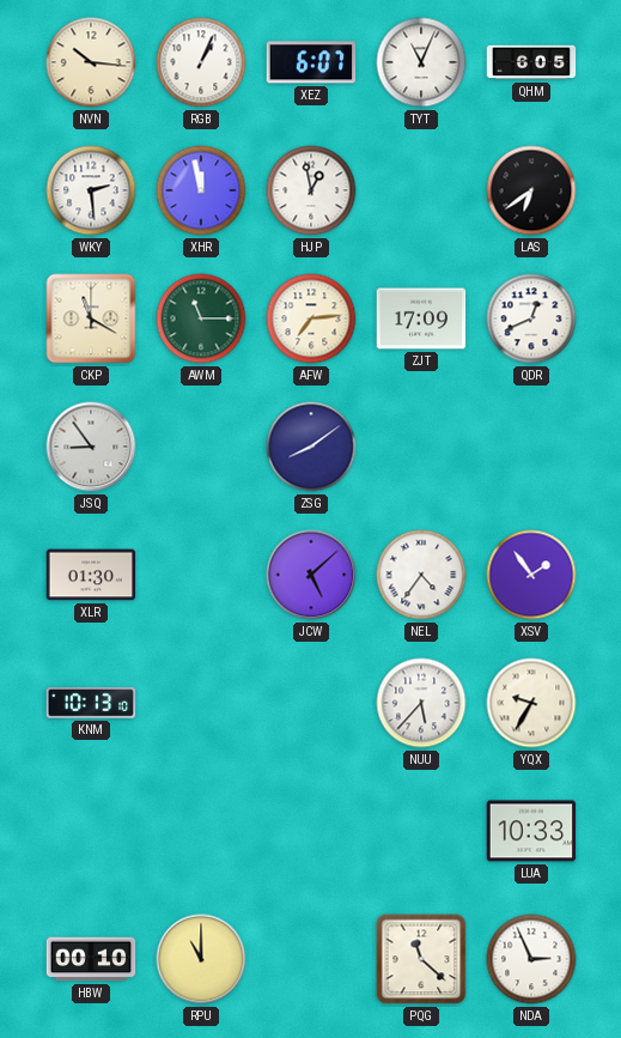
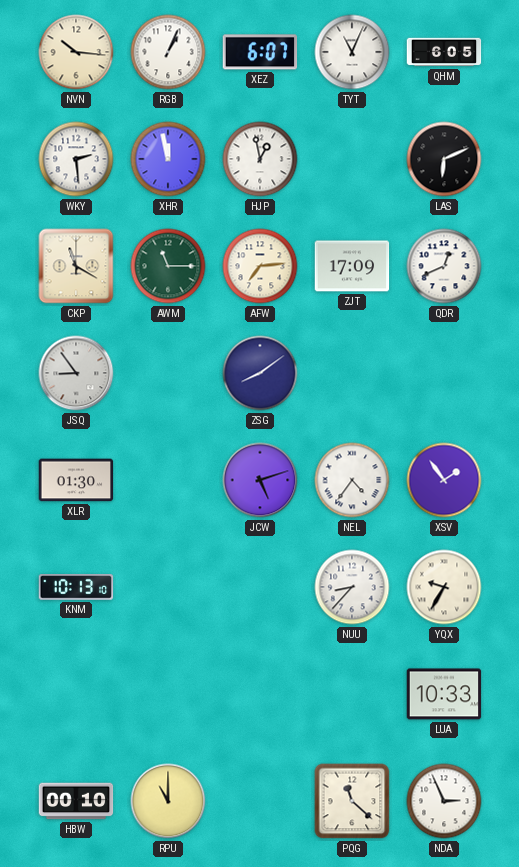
LAS: 6:39 -> 6:11 (444, 159)
JCW: 5:08 -> 5:12 (260, 480)
NUU: 5:37 -> 8:37 (352, 587)
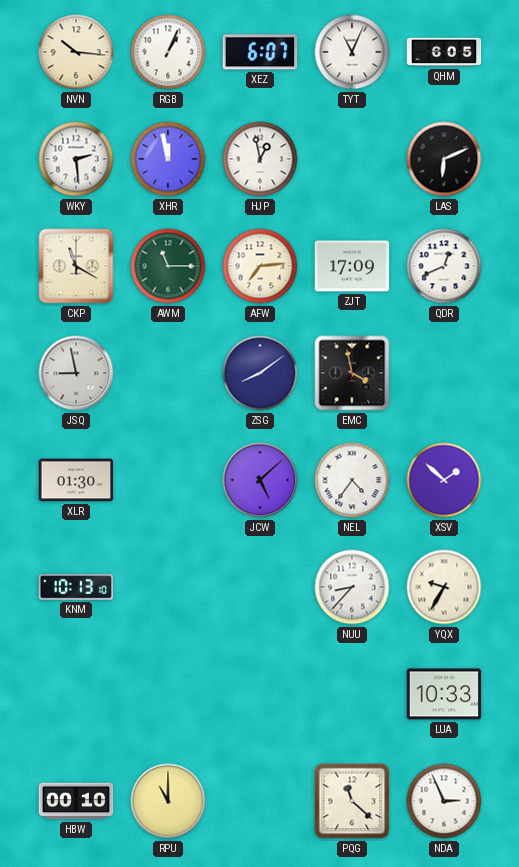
JSQ: 8:54 -> 8:58 (76, 373)
EMC: none -> 3:58 (352, 373)
JCW: 5:12 -> 5:08 (260, 480)
XSV: 1:54 -> 1:52 (444, 480)
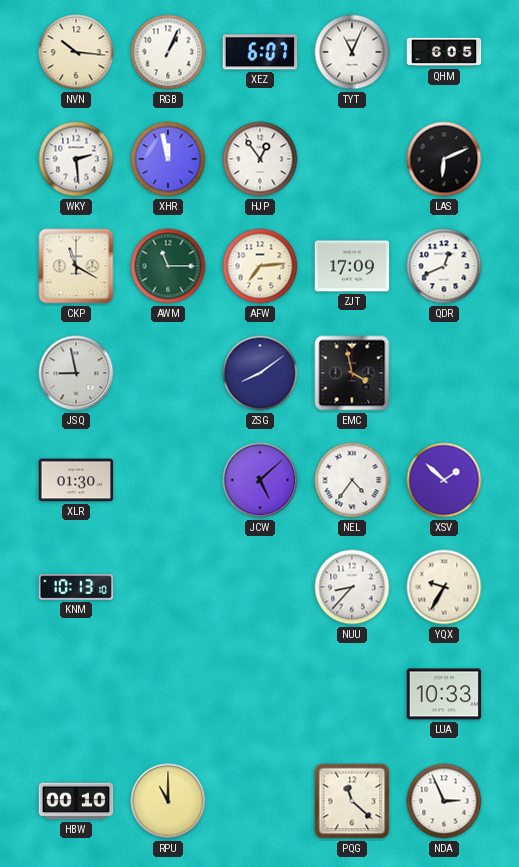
HJP: 12:58 -> 12:54 (260, 159)
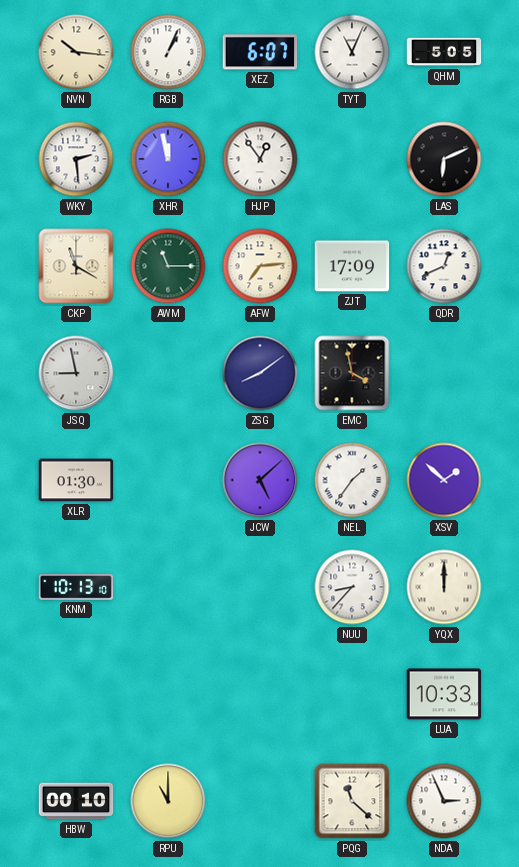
QHM: 6:05 -> 5:05 (444, 52)
NEL: 4:36 -> 1:36 (352, 480)
YQX: 9:35 -> 12:00 (444, 587)
